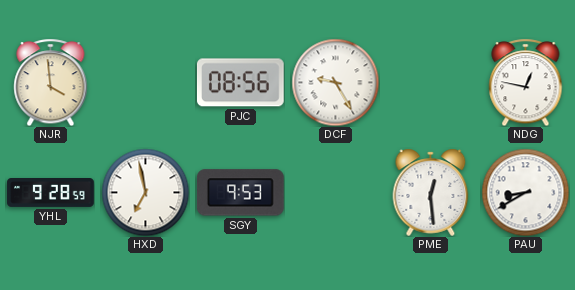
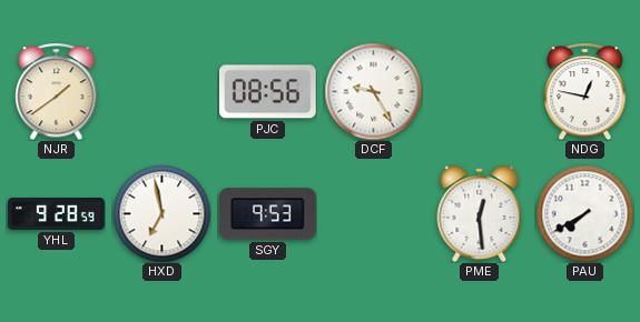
NJR: 3:59 -> 1:39 (57, 91)
PAU: 8:40 -> 7:40 (584, 213)
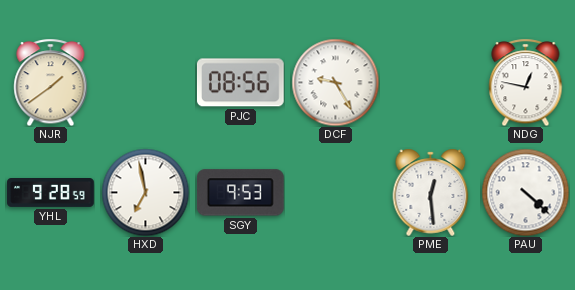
PAU: 7:40 -> 4:22 (525, 192)
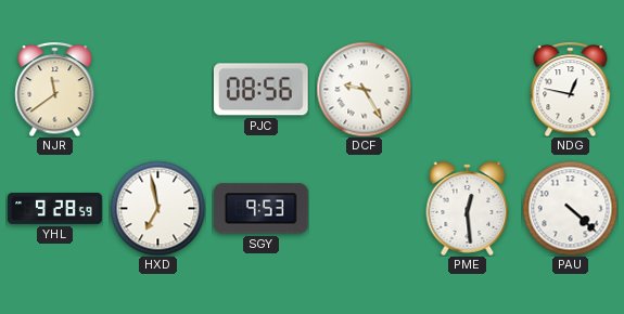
NJR: 1:39 -> 11:39 (55, 89)
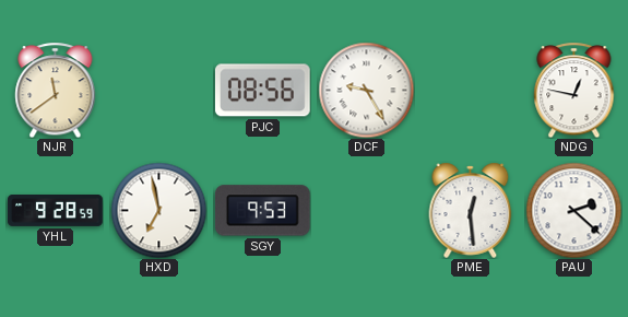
PAU: 4:22 -> 2:22 (573, 210)
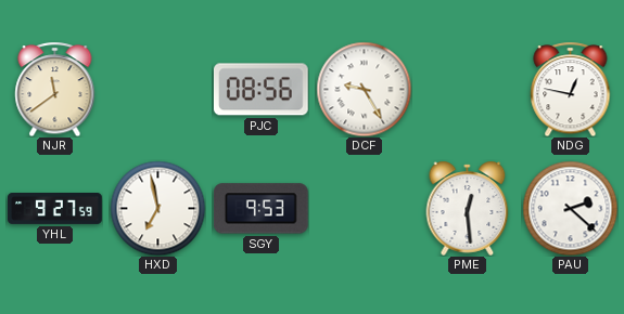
YHL: 9:28 -> 9:27 (55, 209)
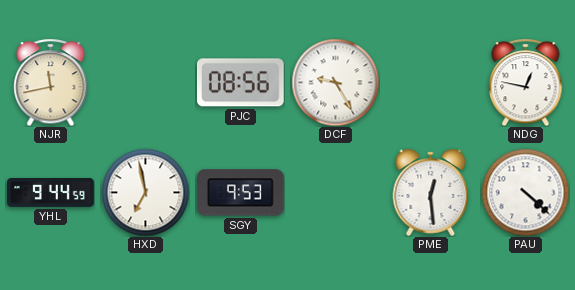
NJR: 11:39 -> 11:43 (51, 82)
YHL: 9:27 -> 9:44 (51, 193)
PAU: 2:22 -> 4:22 (525, 192)
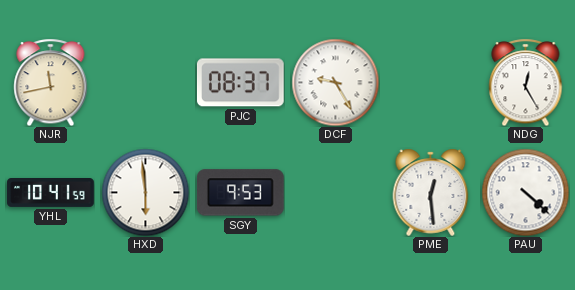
PJC: 08:56 -> 08:37 (240, 83)
NDG: 12:47 -> 12:25 (526, 82)
YHL: 9:44 -> 10:41 (51, 193)
HXD: 6:58 -> 5:59 (145, 192)
